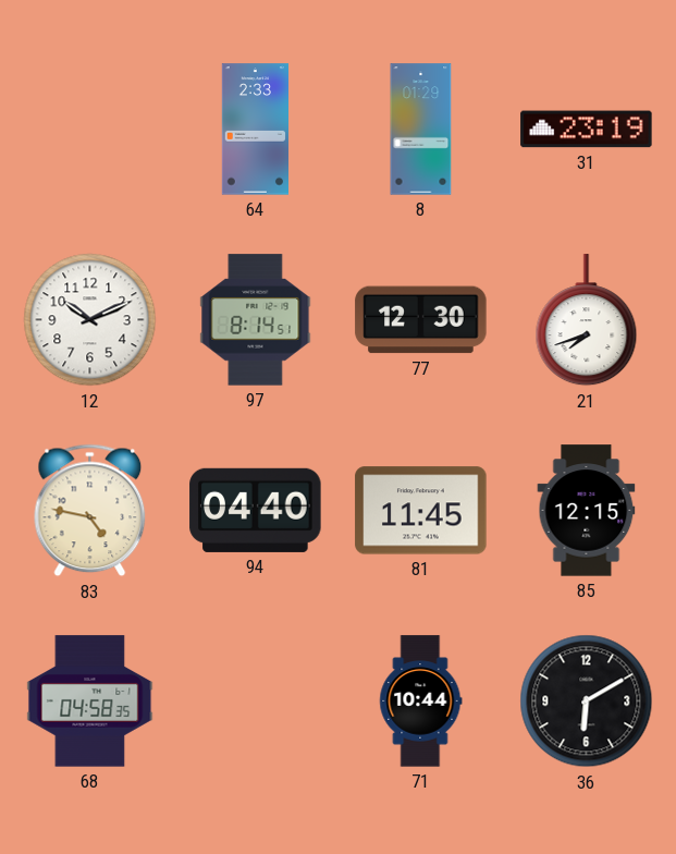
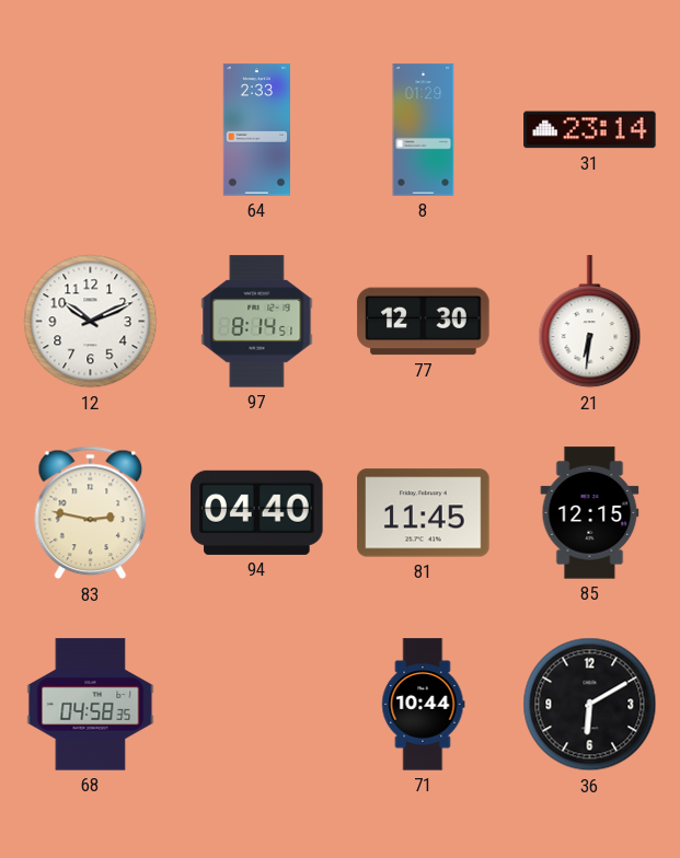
31: 23:19 -> 23:14 (590, 130)
21: 7:42 -> 6:31 (590, 322)
83: 4:47 -> 2:47 (91, 513)
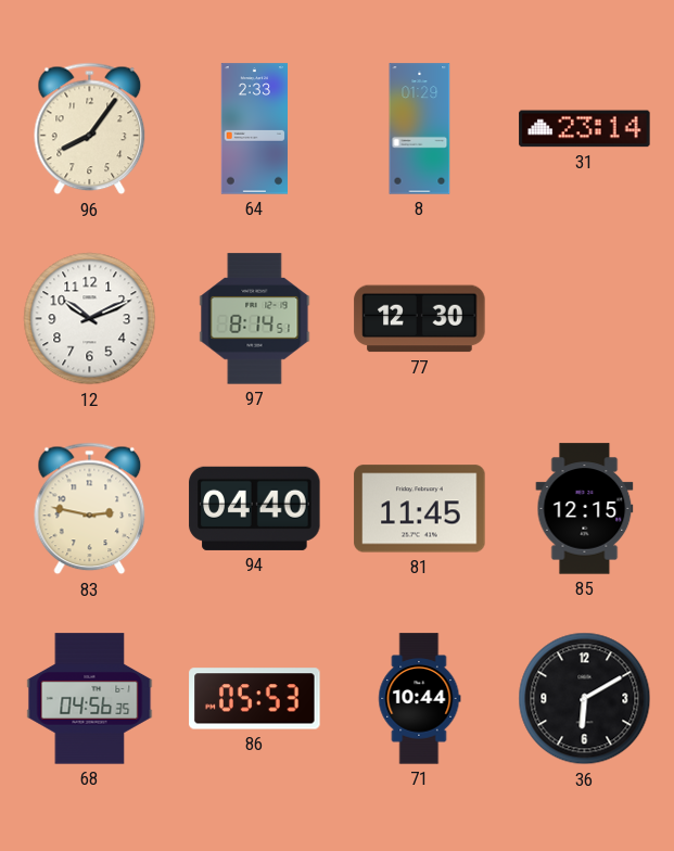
96: none -> 8:06 (90, 129)
21: 6:31 -> none (590, 322)
68: 04:58 -> 04:56 (90, 699)
86: none -> 05:53 (255, 699)
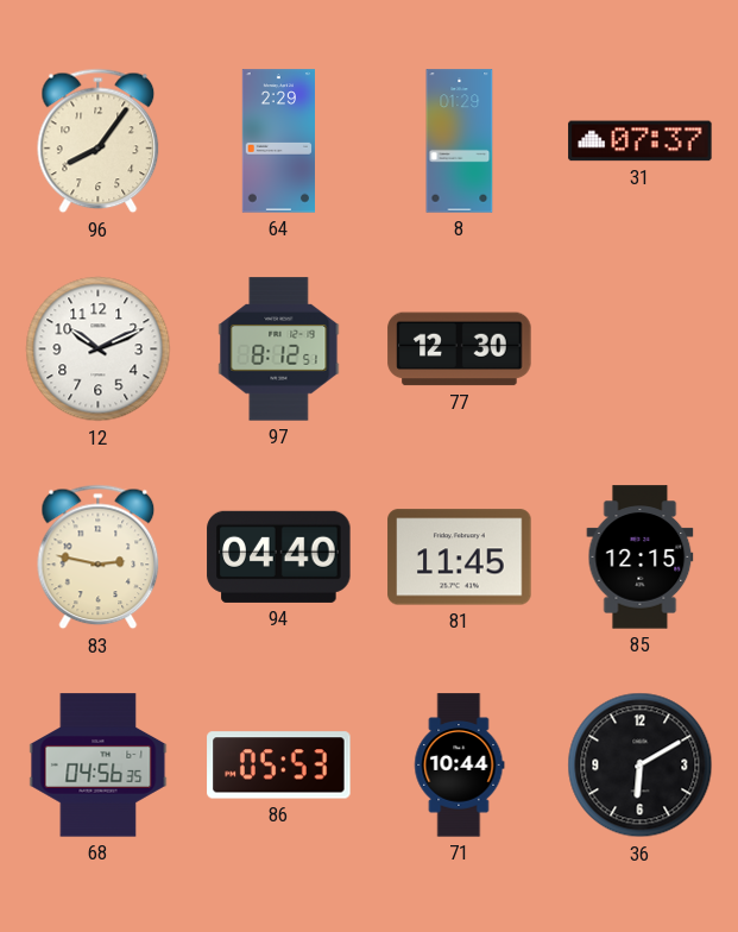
64: 2:33 -> 2:29 (278, 141)
31: 23:14 -> 07:37 (641, 141)
97: 8:14 -> 8:12 (279, 349)
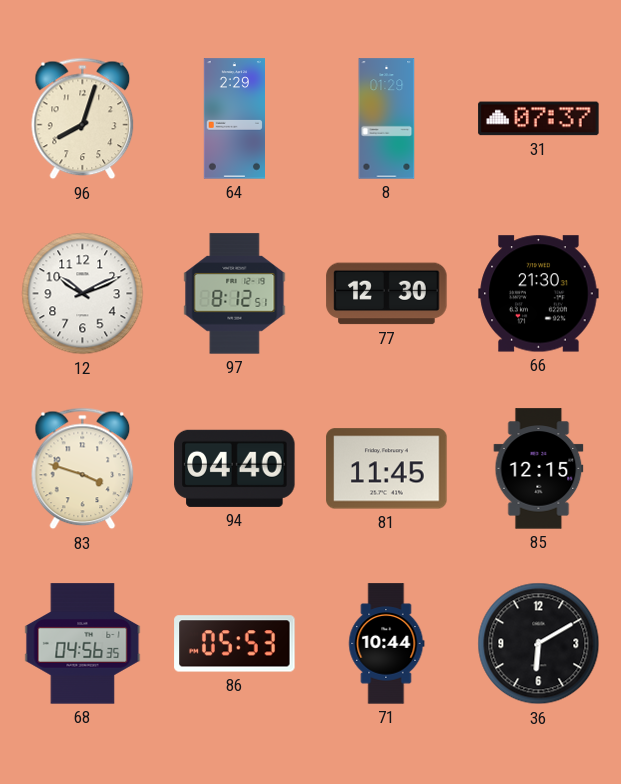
96: 8:06 -> 8:03 (83, 119)
66: none -> 21:30 (539, 294)
83: 2:47 -> 3:48 (83, 469)
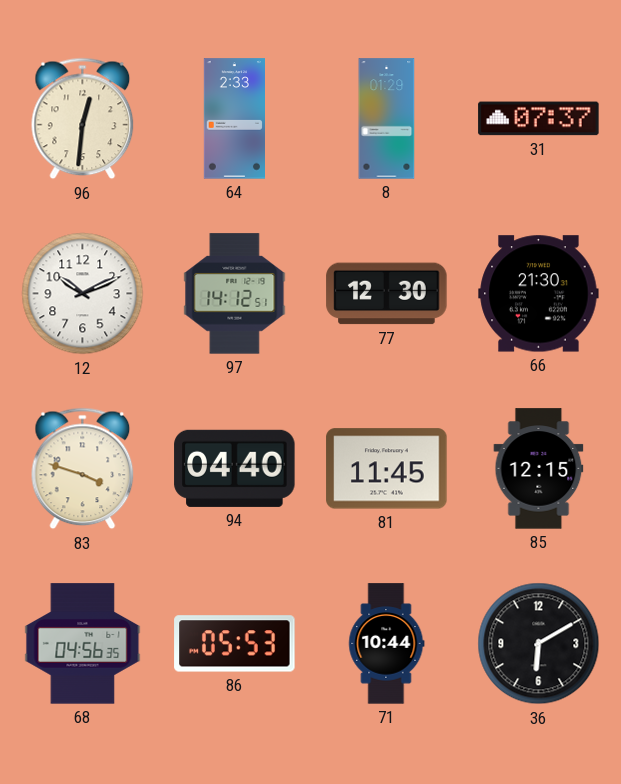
96: 8:03 -> 12:31 (83, 119)
64: 2:29 -> 2:33 (234, 119)
97: 8:12 -> 14:12 (235, 294)
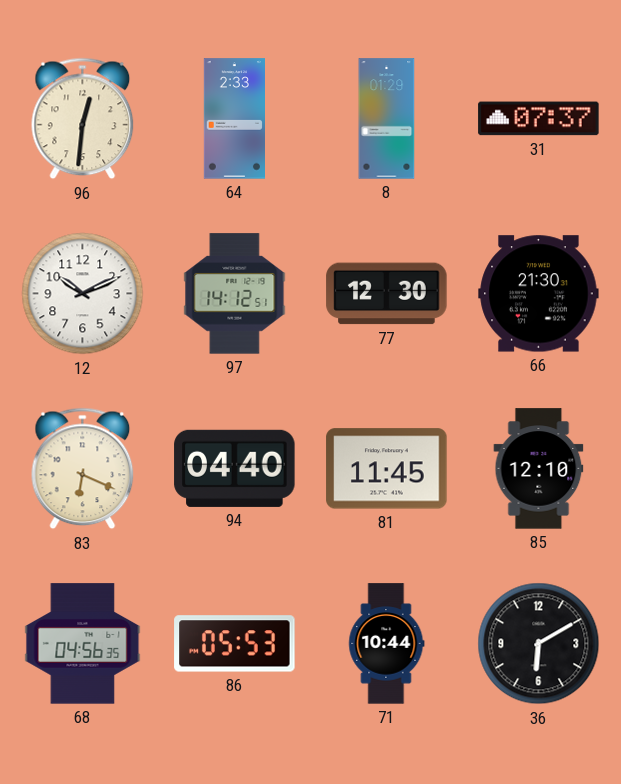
83: 3:48 -> 6:19 (83, 469)
85: 12:15 -> 12:10 (539, 469)
